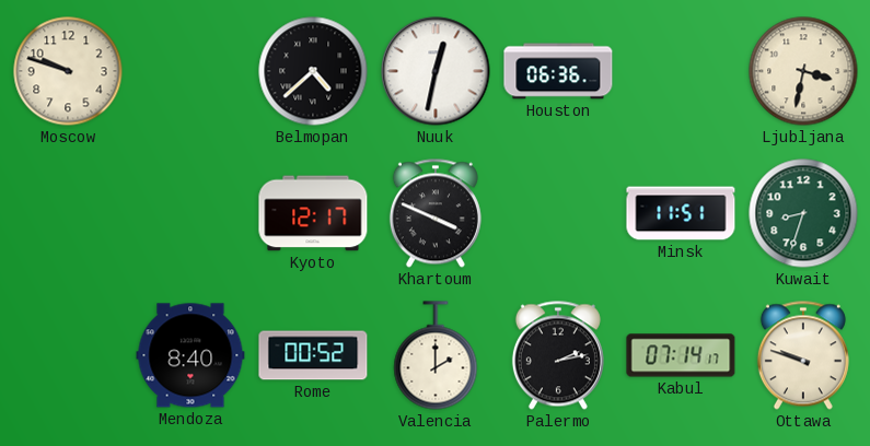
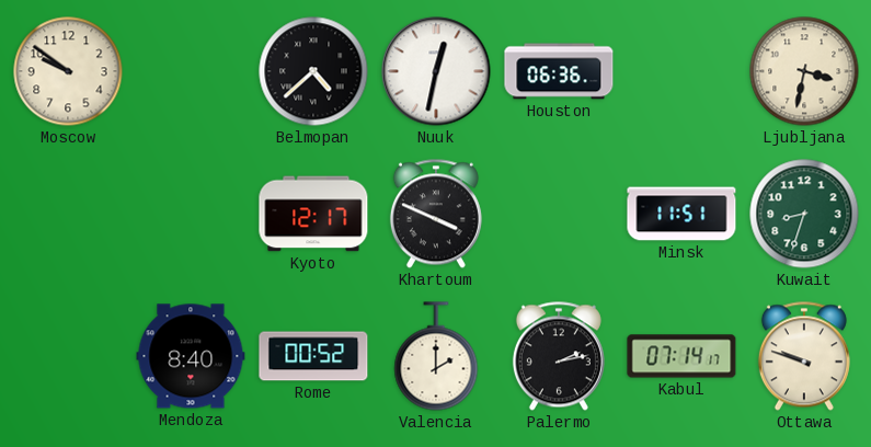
Moscow: 9:48 -> 9:51 (68, 71)
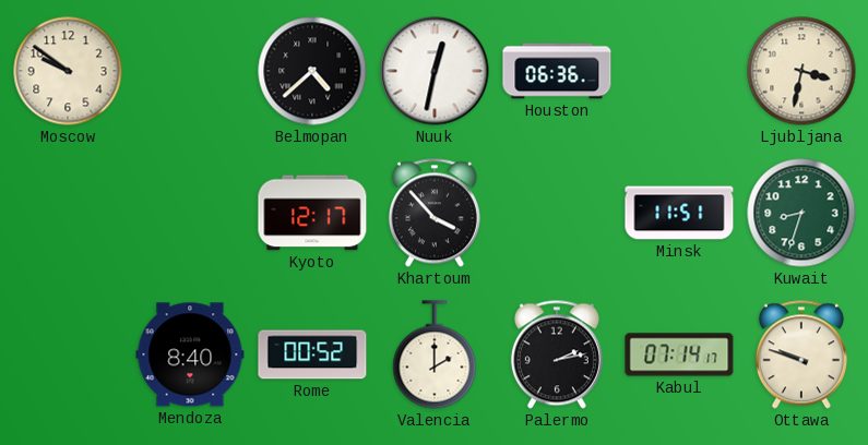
Khartoum: 3:49 -> 3:53 (435, 213)
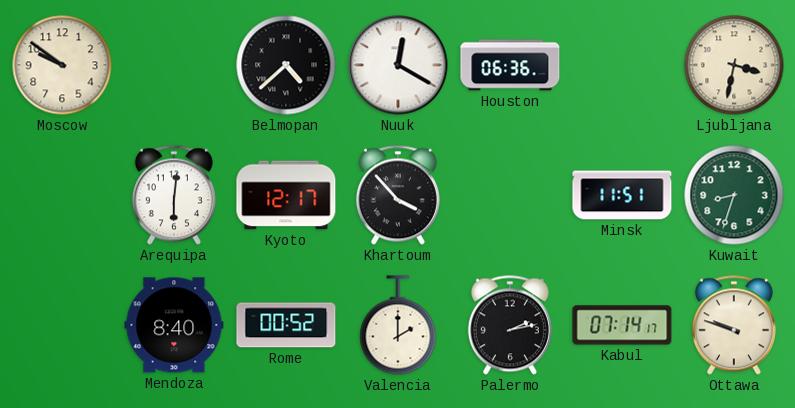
Nuuk: 12:32 -> 12:20 (398, 65)
Arequipa: none -> 6:01 (174, 195)
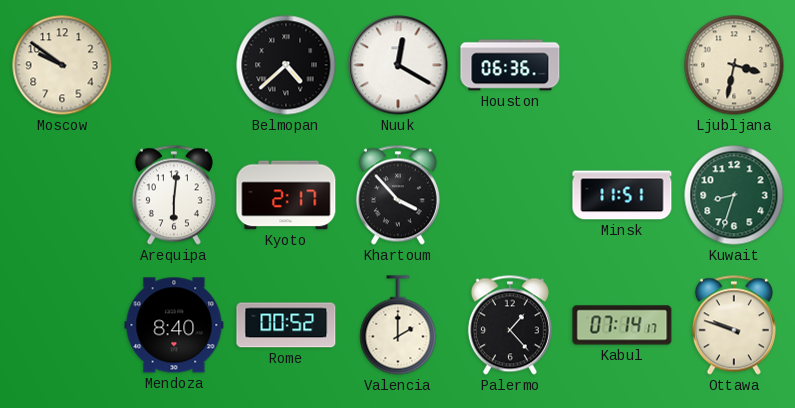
Kyoto: 12:17 -> 2:17 (286, 195)
Palermo: 2:13 -> 1:23 (510, 325)
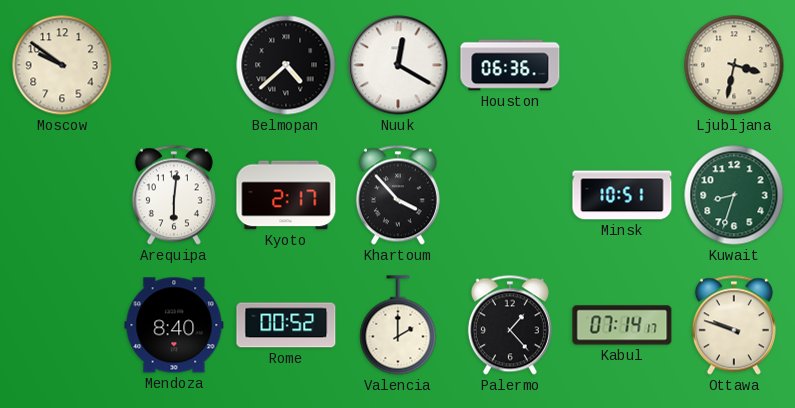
Minsk: 11:51 -> 10:51 (622, 195)
